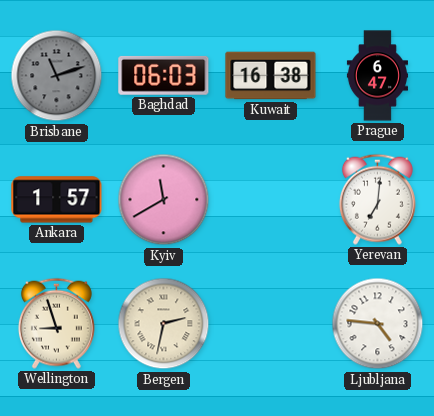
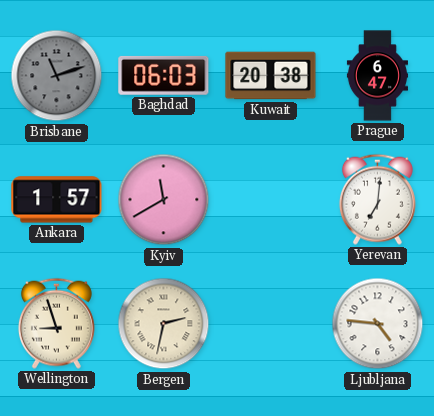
Kuwait: 16:38 -> 20:38 (271, 76)
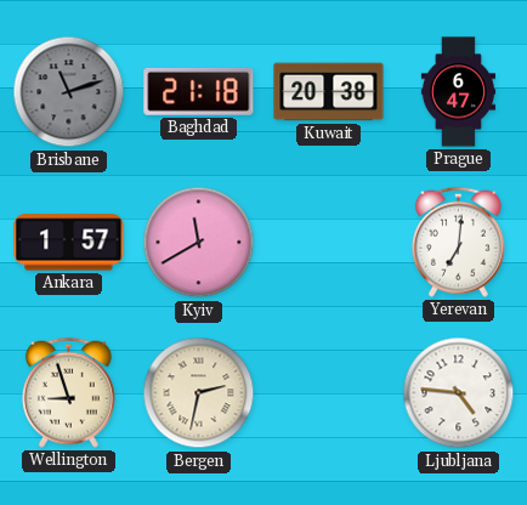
Baghdad: 06:03 -> 21:18 (199, 91)
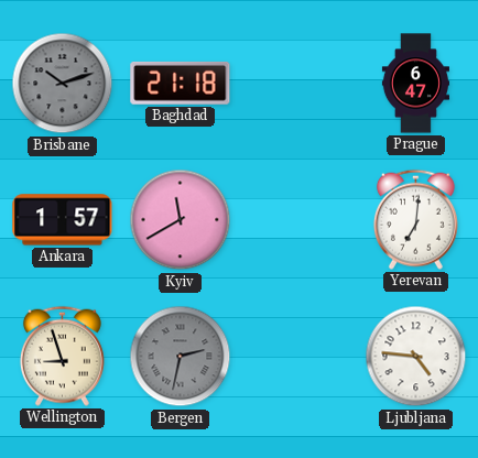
Brisbane: 11:12 -> 10:12 (63, 84)
Kuwait: 20:38 -> none (329, 92)
Bergen dial: cream -> grey (181, 357)
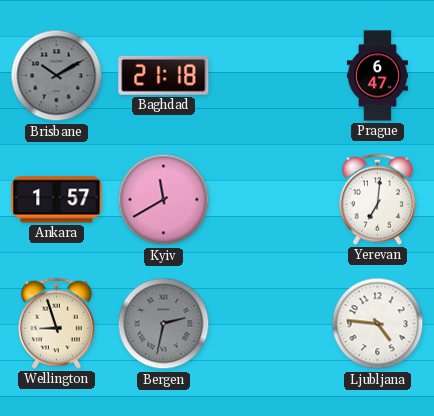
Brisbane: 10:12 -> 10:10 (57, 76)
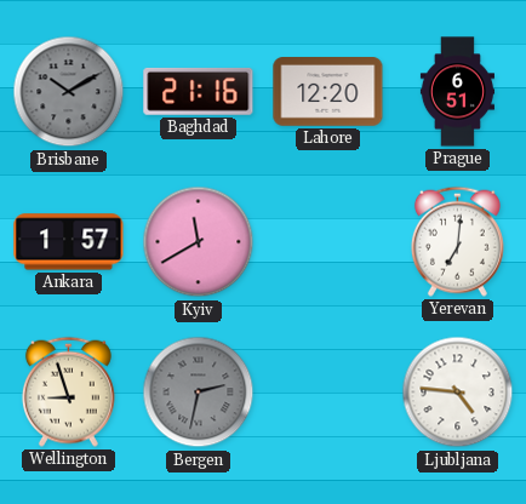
Baghdad: 21:18 -> 21:16 (199, 91)
Lahore: none -> 12:20 (328, 92)
Prague: 6:47 -> 6:51 (457, 92)
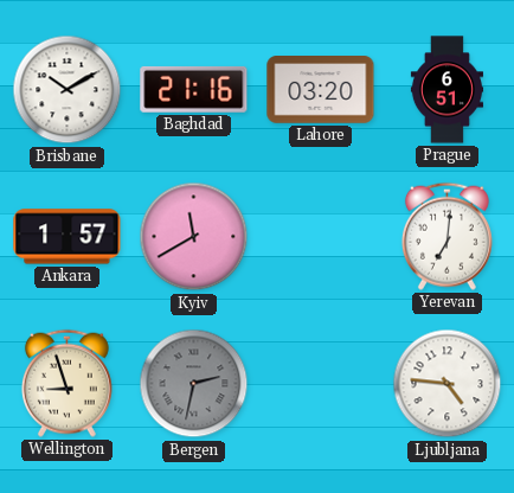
Brisbane dial: grey -> white (68, 90)
Lahore: 12:20 -> 03:20 (321, 90)
